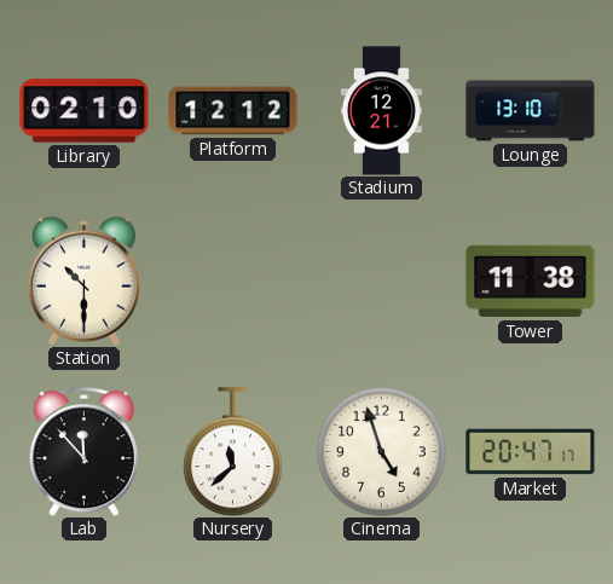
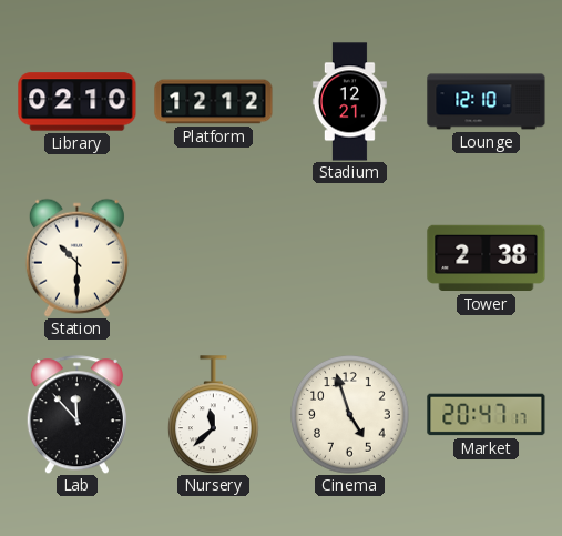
Lounge: 13:10 -> 12:10 (487, 102)
Tower: 11:38 -> 2:38 (487, 259)
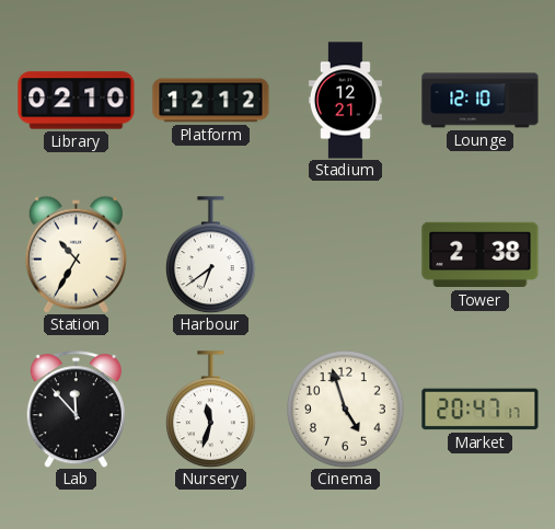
Station: 10:30 -> 10:35 (76, 254)
Harbour: none -> 6:39 (210, 255)
Nursery: 11:38 -> 11:33 (210, 410)
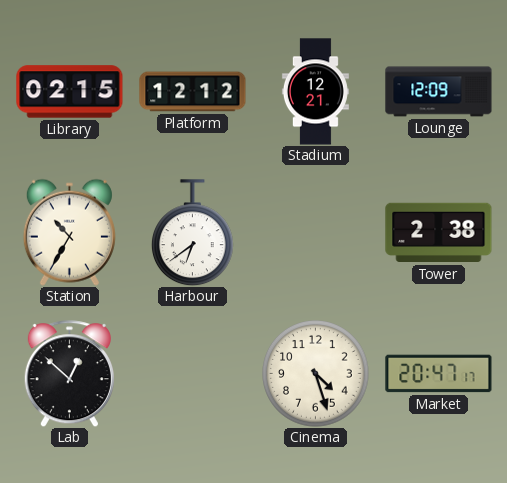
Library: 02:10 -> 02:15 (70, 92)
Lounge: 12:10 -> 12:09 (439, 92)
Lab: 11:53 -> 12:52 (69, 374)
Nursery: 11:33 -> none (210, 410)
Cinema: 4:57 -> 4:27 (316, 374)
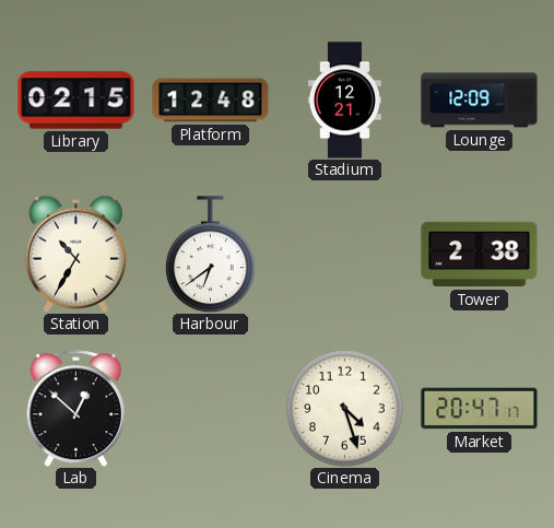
Platform: 12:12 -> 12:48 (211, 101)
